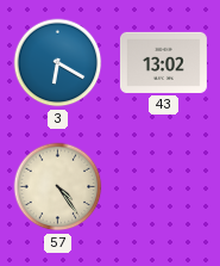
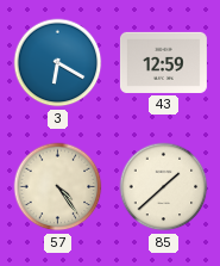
43: 13:02 -> 12:59 (163, 62)
85: none -> 1:38 (164, 187)
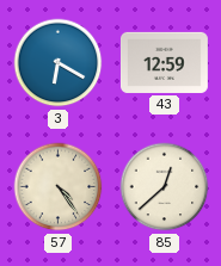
85: 1:38 -> 12:38 (165, 187)
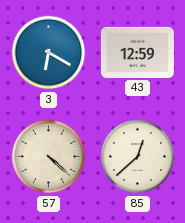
57: 4:24 -> 4:22 (49, 157)
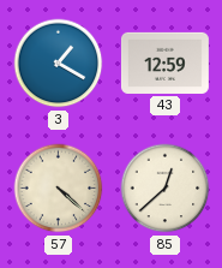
3: 6:20 -> 1:20 (59, 64)
